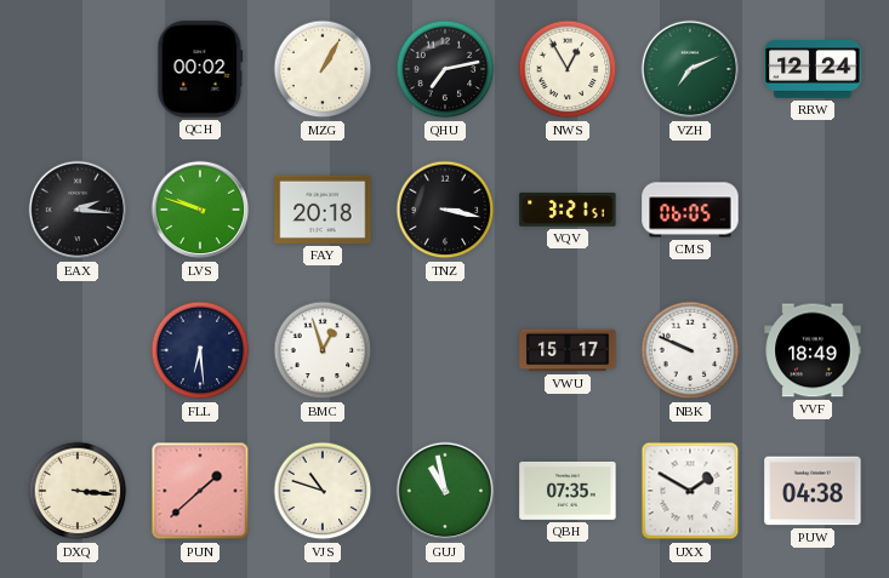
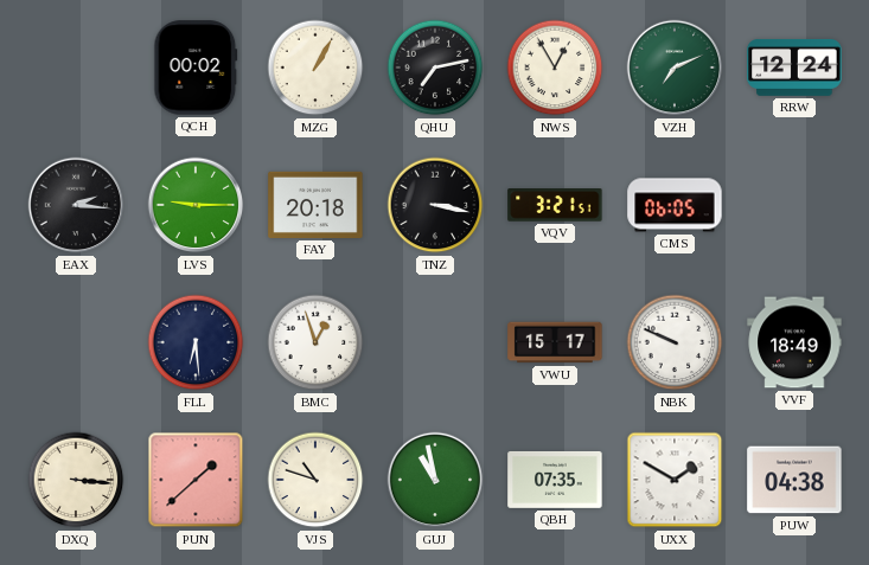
LVS: 9:48 -> 9:15 (196, 205)
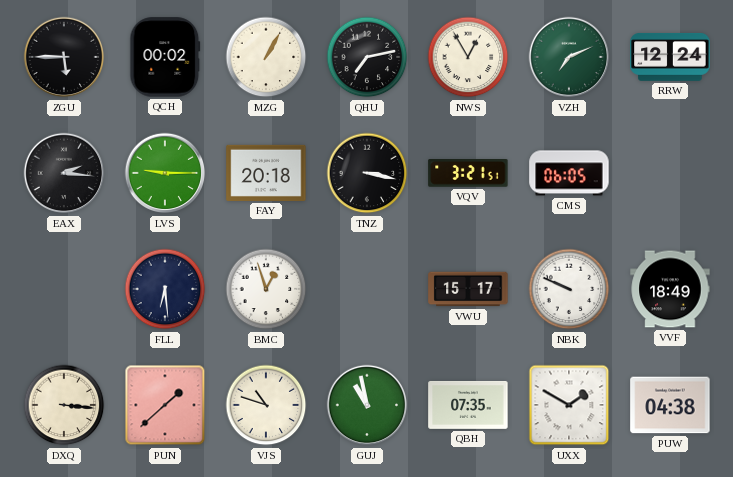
ZGU: none -> 5:45 (64, 57)
